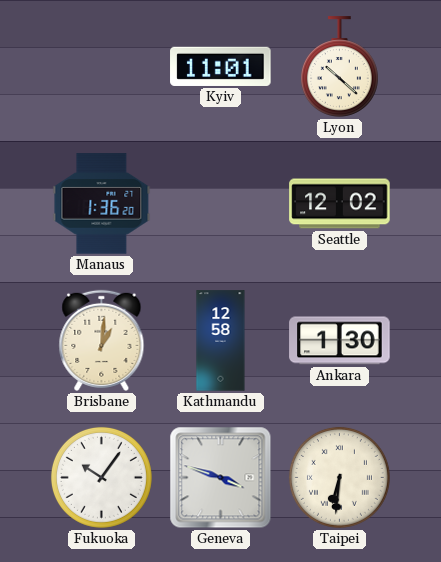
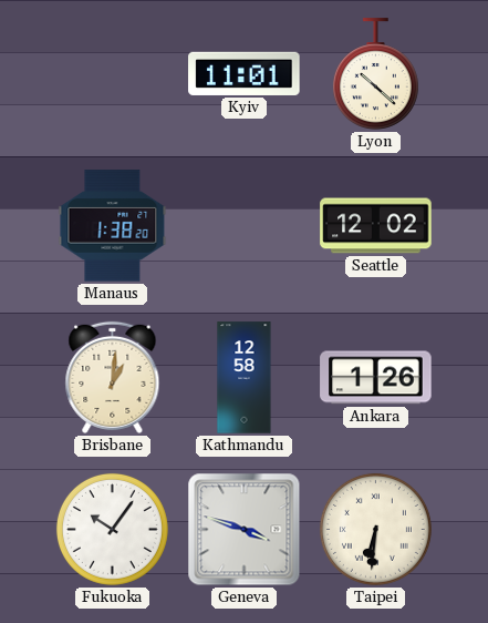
Manaus: 1:36 -> 1:38 (113, 226)
Ankara: 1:30 -> 1:26 (376, 378)
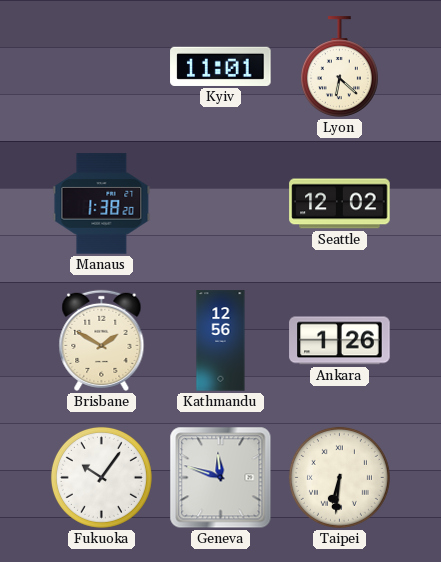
Lyon: 10:22 -> 6:22 (339, 67)
Brisbane: 1:01 -> 1:50 (102, 340)
Kathmandu: 12:58 -> 12:56 (221, 341)
Geneva: 3:48 -> 11:48 (221, 478)
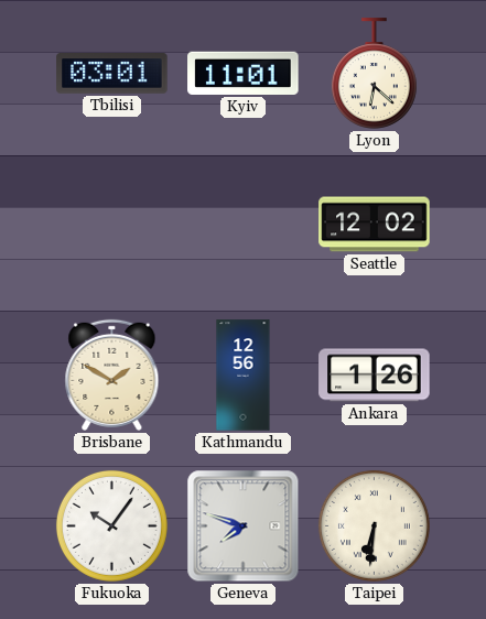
Tbilisi: none -> 03:01 (112, 74)
Manaus: 1:38 -> none (102, 204)
Geneva: 11:48 -> 7:48 (244, 526)
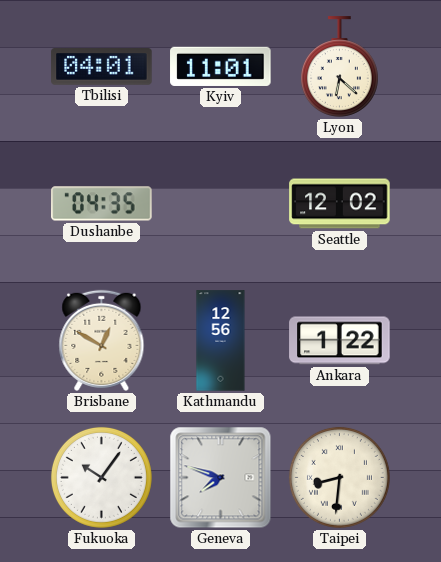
Tbilisi: 03:01 -> 04:01 (102, 67)
Dushanbe: none -> 04:35 (102, 204)
Brisbane: 1:50 -> 12:50 (102, 340)
Ankara: 1:26 -> 1:22 (340, 341)
Taipei: 6:31 -> 8:31 (339, 477)
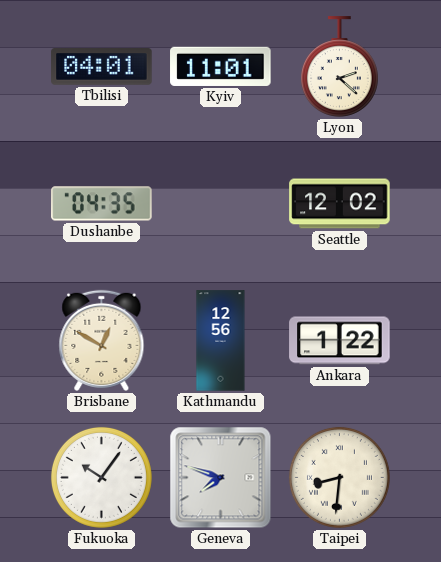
Lyon: 6:22 -> 2:22 (339, 67)
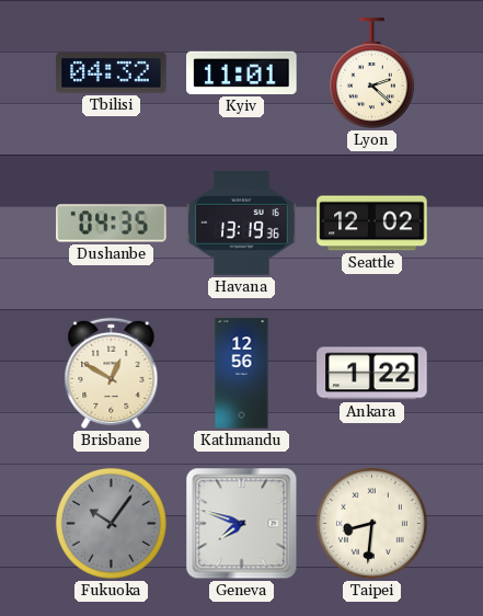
Tbilisi: 04:01 -> 04:32 (112, 73)
Havana: none -> 13:19 (242, 224)
Fukuoka dial: white -> grey (111, 523)
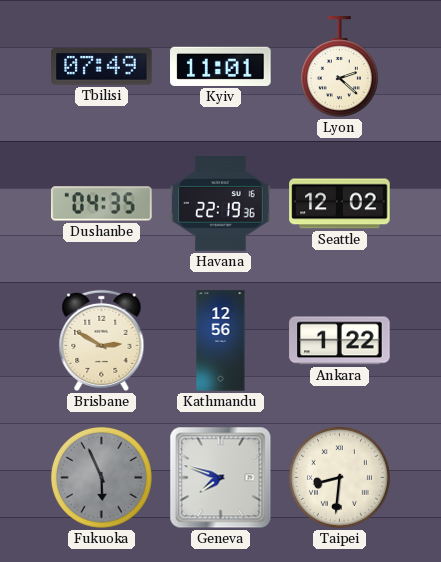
Tbilisi: 04:32 -> 07:49 (102, 67)
Havana: 13:19 -> 22:19 (221, 204)
Brisbane: 12:50 -> 2:50 (102, 340)
Fukuoka: 10:06 -> 5:56 (101, 477)
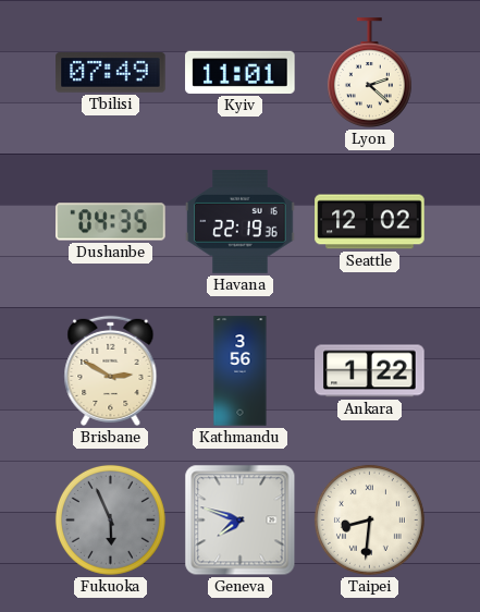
Kathmandu: 12:56 -> 3:56 (241, 371)
